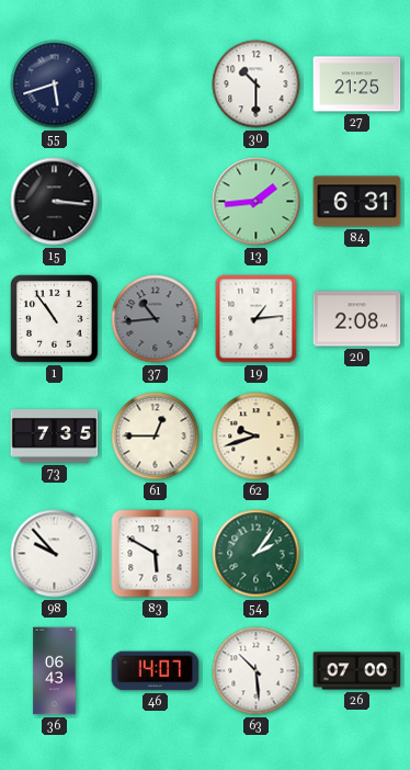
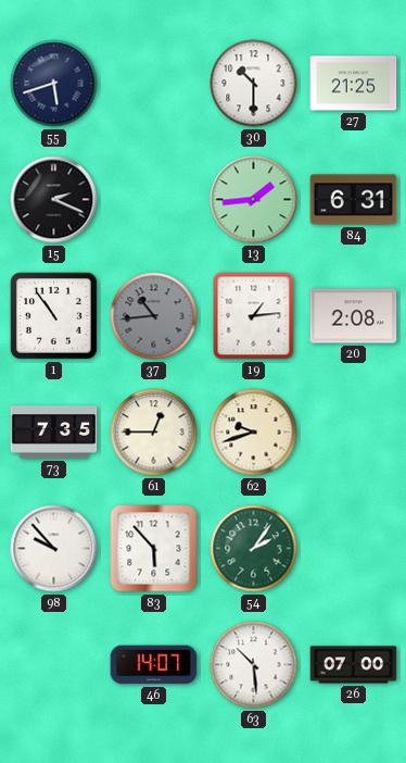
15: 3:16 -> 2:19 (54, 200)
83: 5:50 -> 5:53 (154, 549)
36: 06:43 -> none (55, 671)
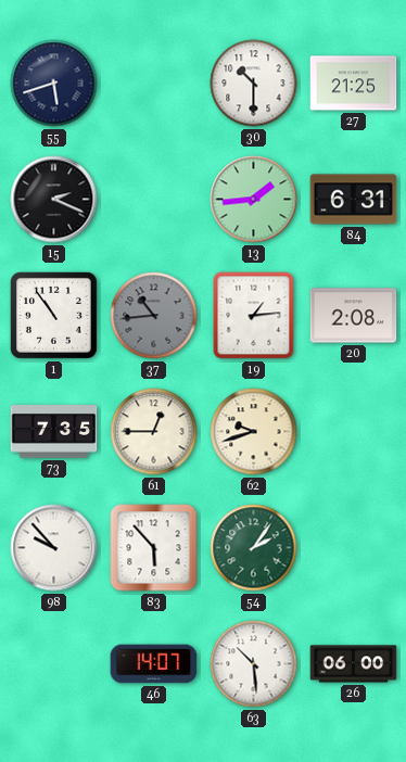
26: 07:00 -> 06:00 (354, 664)
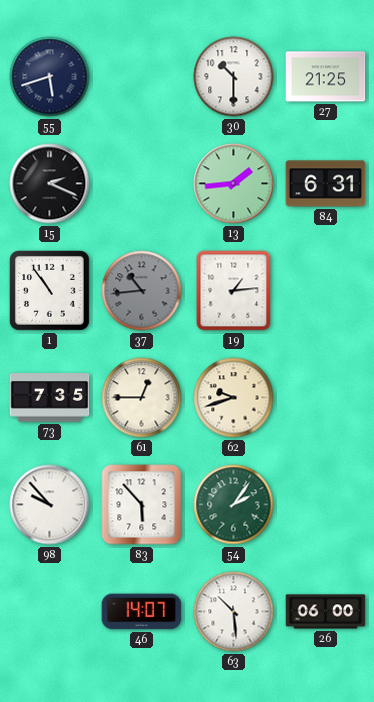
20: 2:08 -> none (354, 316)
